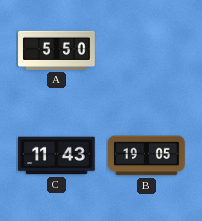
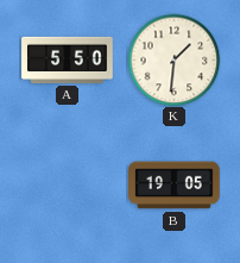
K: none -> 1:31 (173, 60)
C: 11:43 -> none (57, 156)
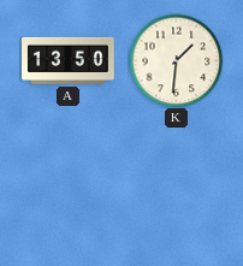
A: 5:50 -> 13:50 (69, 60)
B: 19:05 -> none (175, 186)
